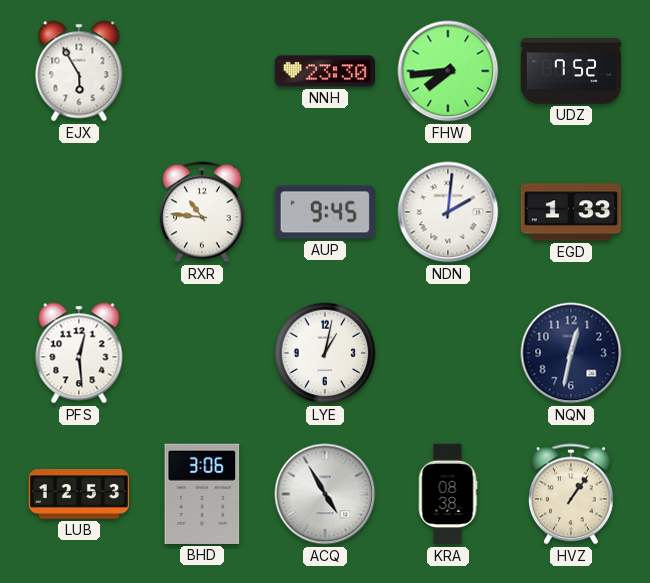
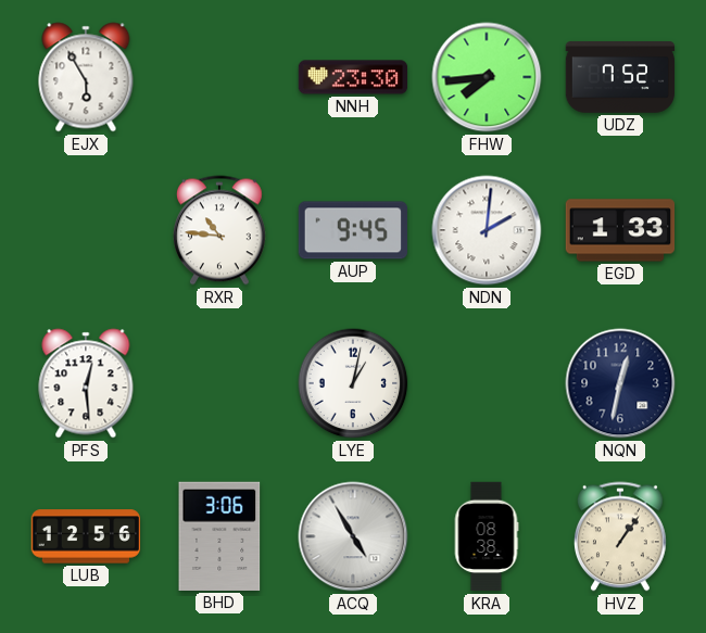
LUB: 12:53 -> 12:56 (86, 536)
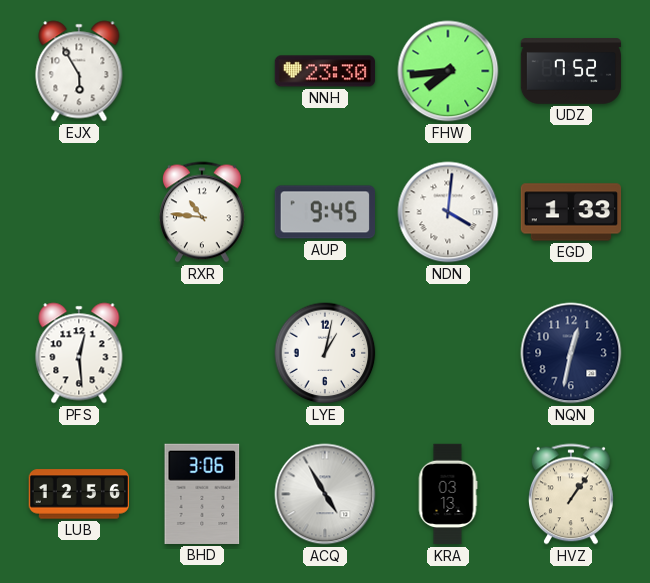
NDN: 2:01 -> 4:01 (448, 212)
KRA: 08:38 -> 03:13 (448, 494)
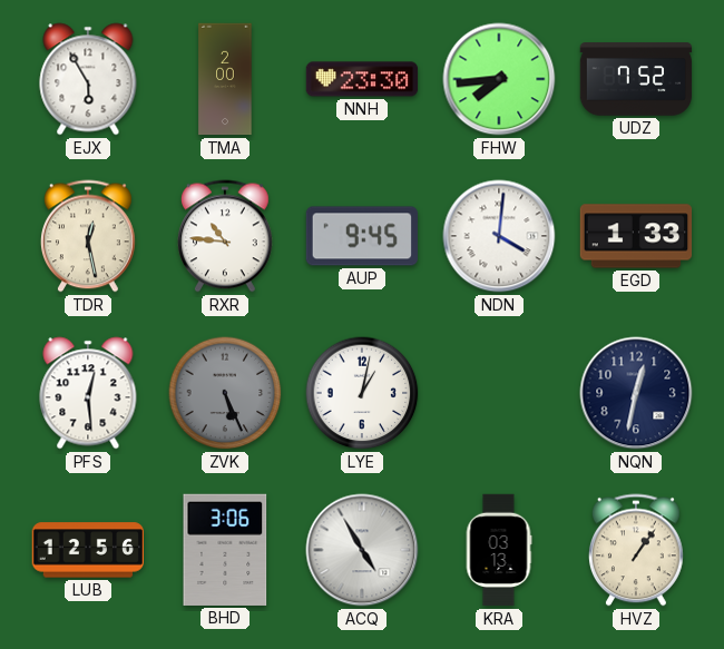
TMA: none -> 2:00 (225, 79)
TDR: none -> 12:28 (89, 236)
ZVK: none -> 5:26 (225, 393)
